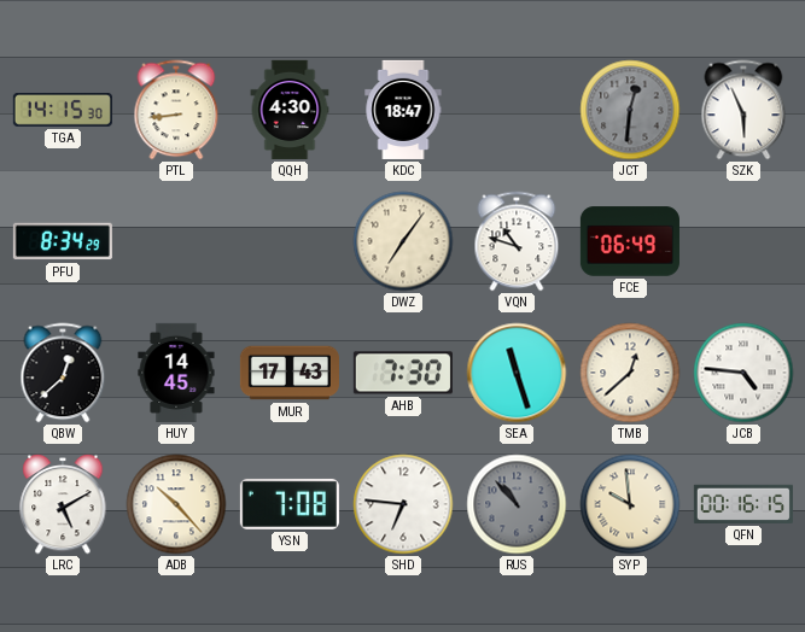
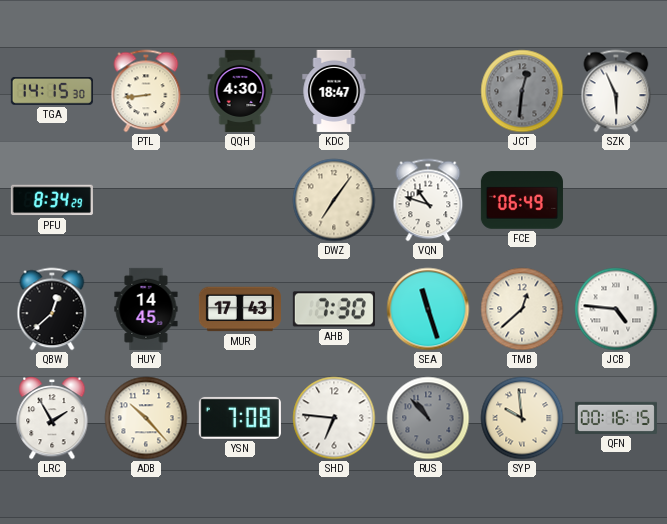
LRC: 5:10 -> 1:55 (52, 418)
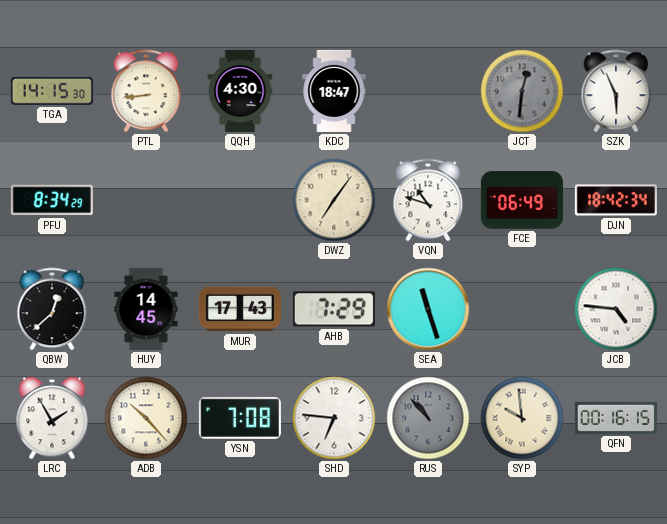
DJN: none -> 18:42 (616, 200)
AHB: 7:30 -> 7:29 (334, 309)
TMB: 12:38 -> none (522, 309)
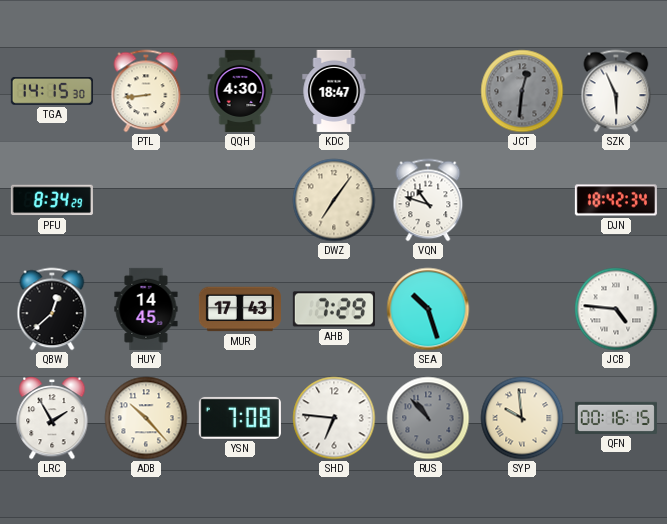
FCE: 06:49 -> none (522, 200)
SEA: 11:27 -> 10:27 (428, 309)
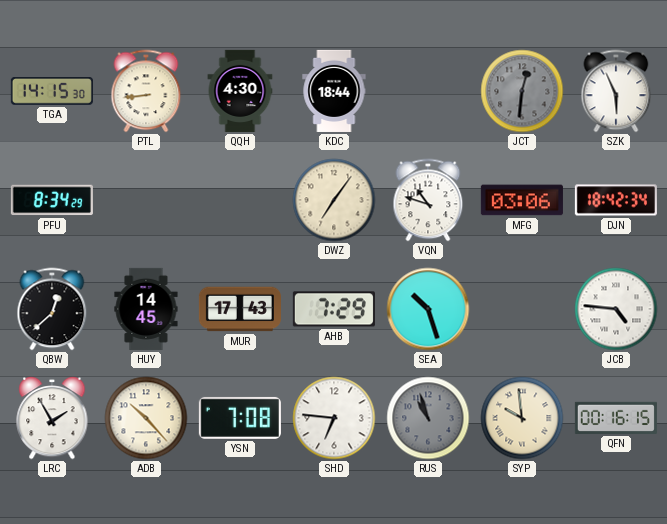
KDC: 18:47 -> 18:44 (334, 91)
MFG: none -> 03:06 (522, 200)
RUS: 10:53 -> 10:57 (428, 418)
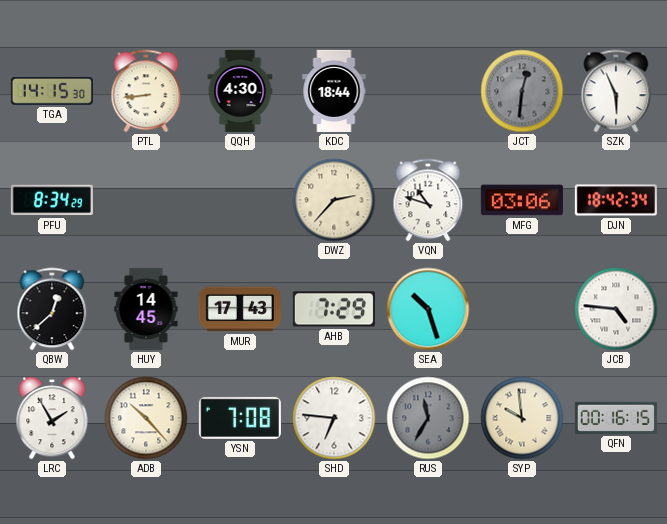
DWZ: 7:06 -> 2:37 (334, 200)
RUS: 10:57 -> 11:35 (428, 418)
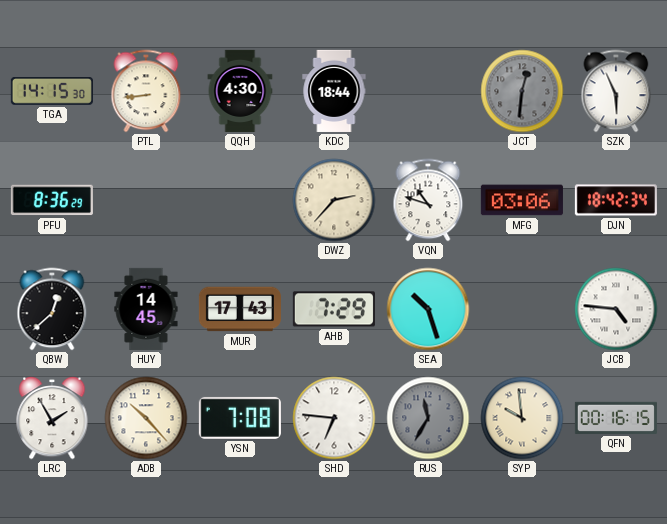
PFU: 8:34 -> 8:36 (52, 200)
